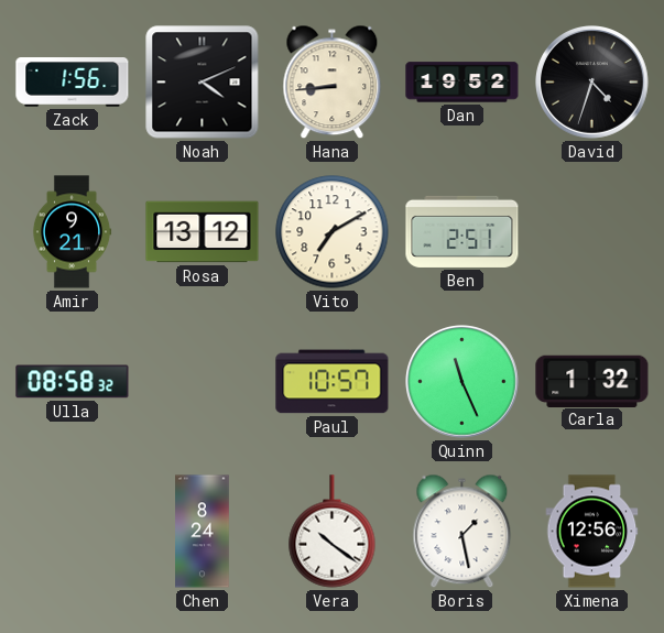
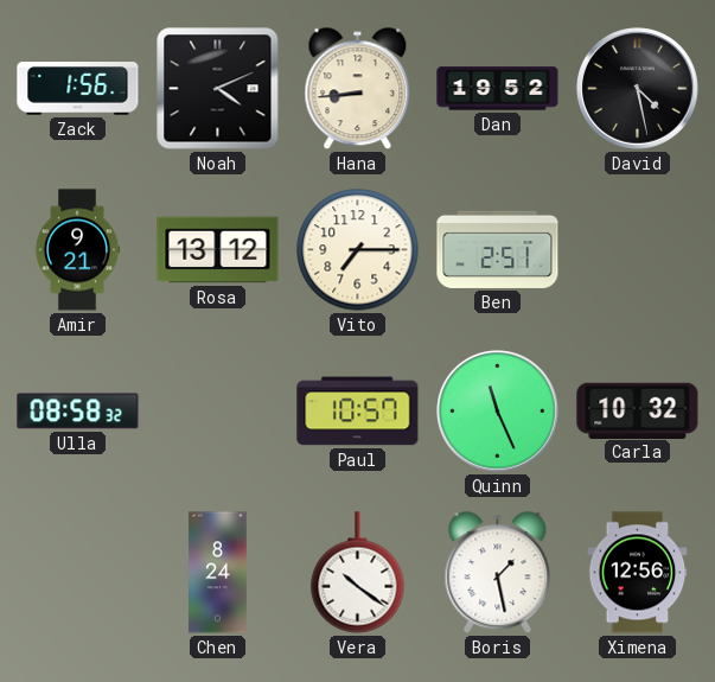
David: 4:33 -> 4:28 (638, 89)
Vito: 7:10 -> 7:15 (358, 250)
Carla: 1:32 -> 10:32 (638, 410)
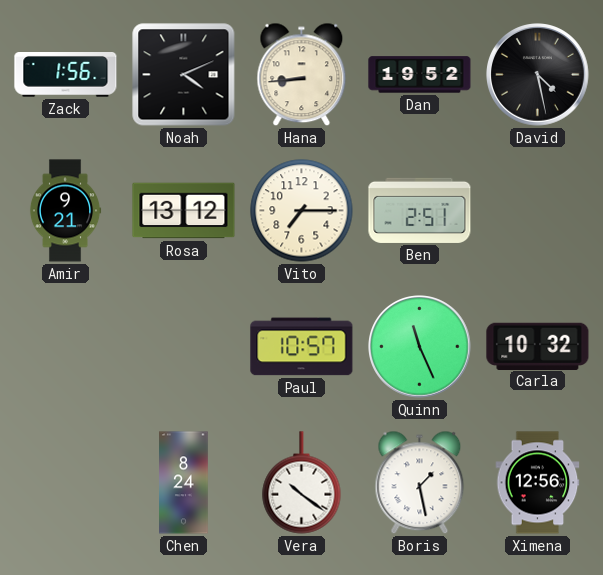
Ulla: 08:58 -> none (78, 412)
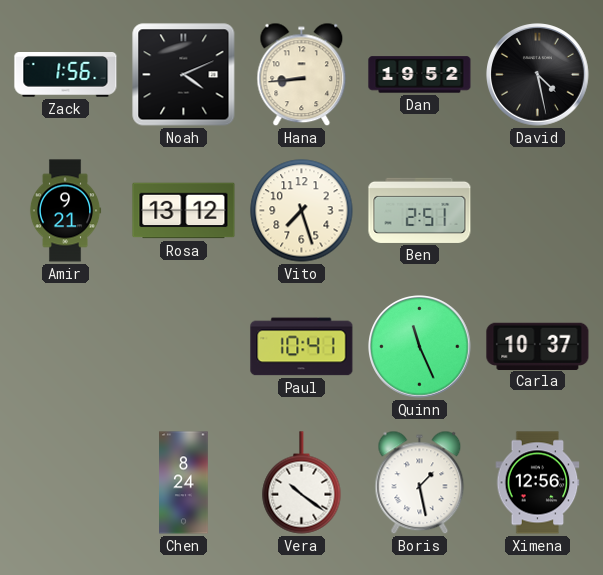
Vito: 7:15 -> 7:27 (302, 211)
Paul: 10:57 -> 10:41 (302, 347)
Carla: 10:32 -> 10:37 (538, 346)
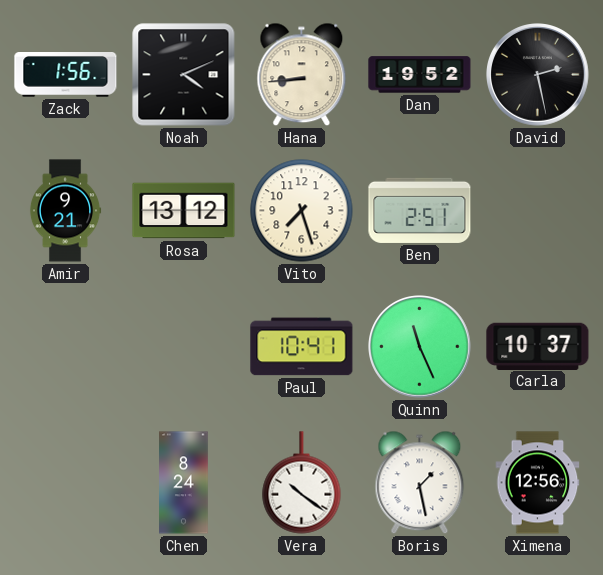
David: 4:28 -> 2:28 (538, 75)
